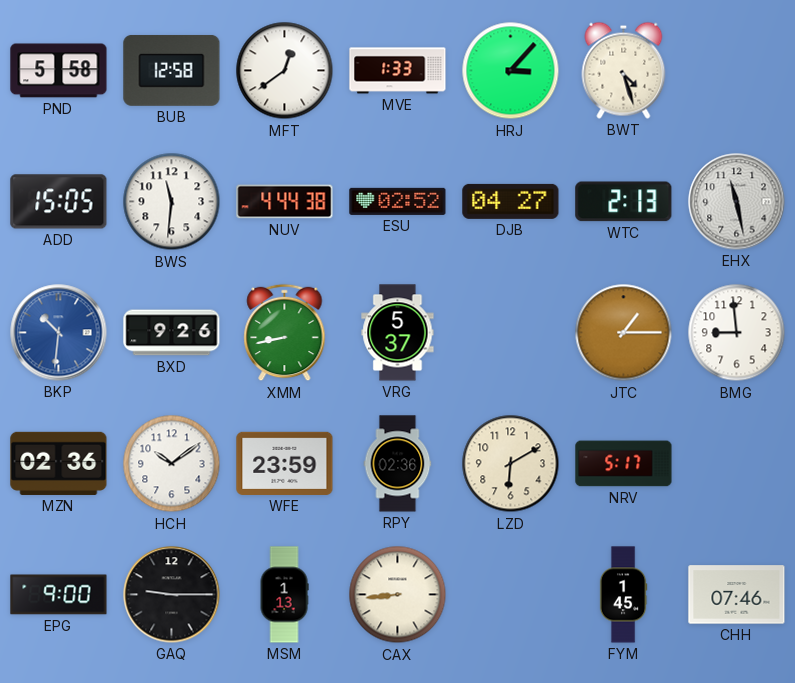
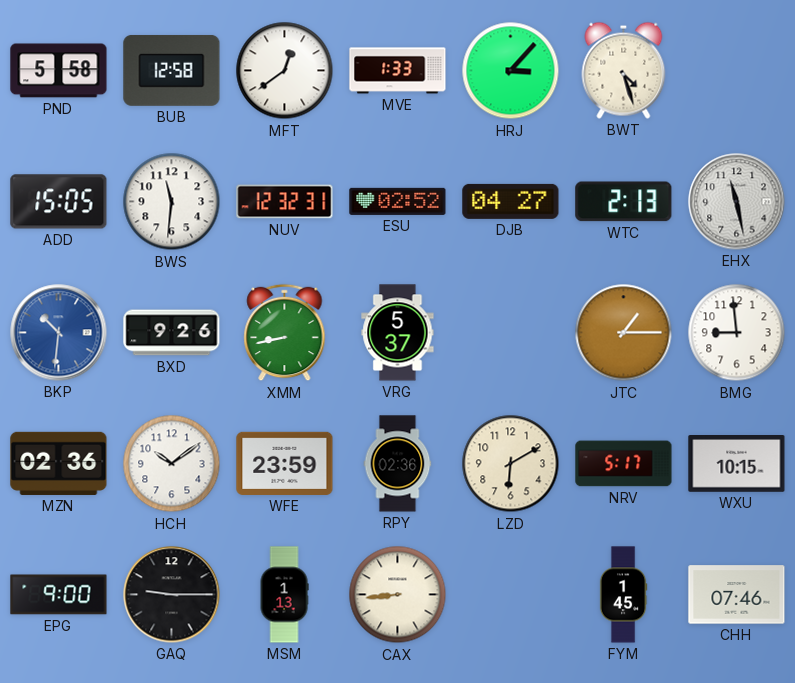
NUV: 4:44 -> 12:32 (285, 202)
WXU: none -> 10:15 (737, 464)
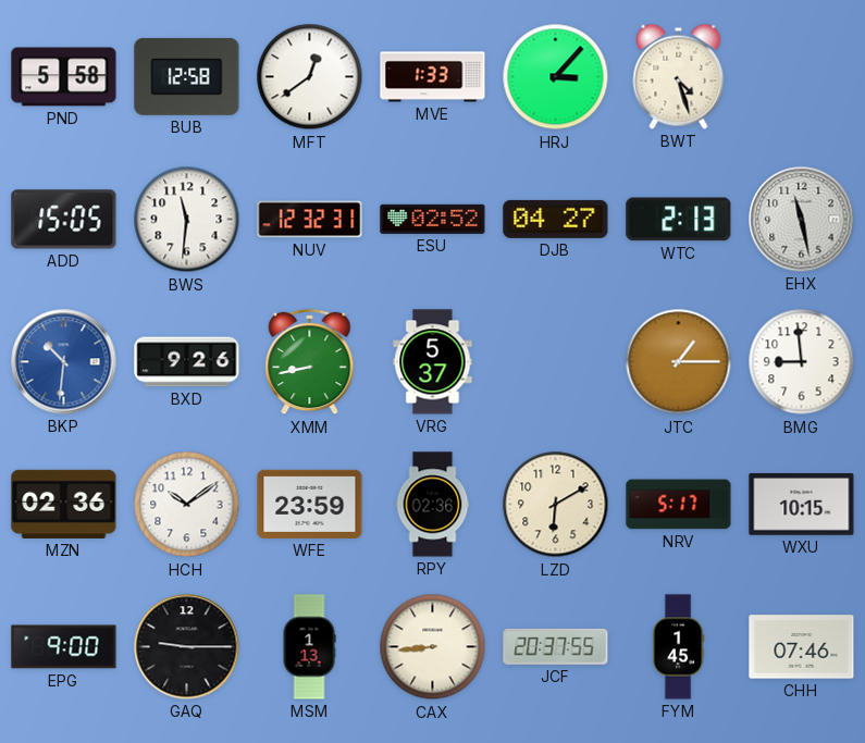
JCF: none -> 20:37 (556, 646)
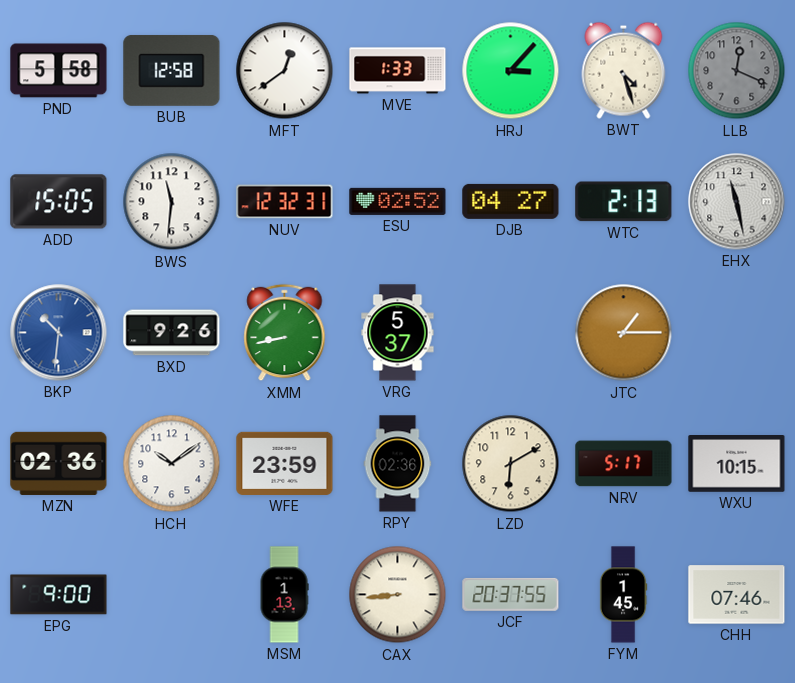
LLB: none -> 12:19 (737, 71)
BMG: 8:59 -> none (802, 362)
GAQ: 9:15 -> none (187, 647)
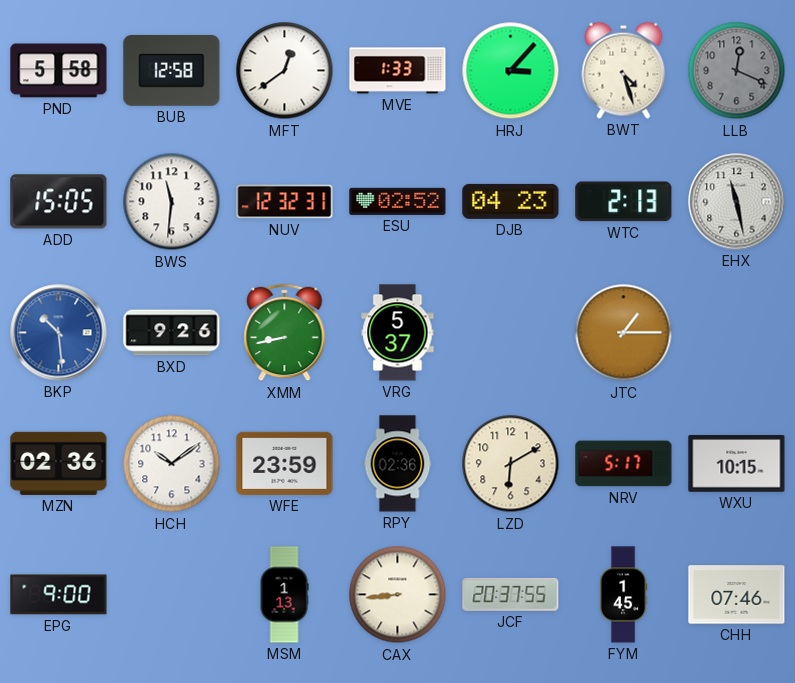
DJB: 04:27 -> 04:23 (511, 201)
BKP: 10:31 -> 10:29 (59, 333)
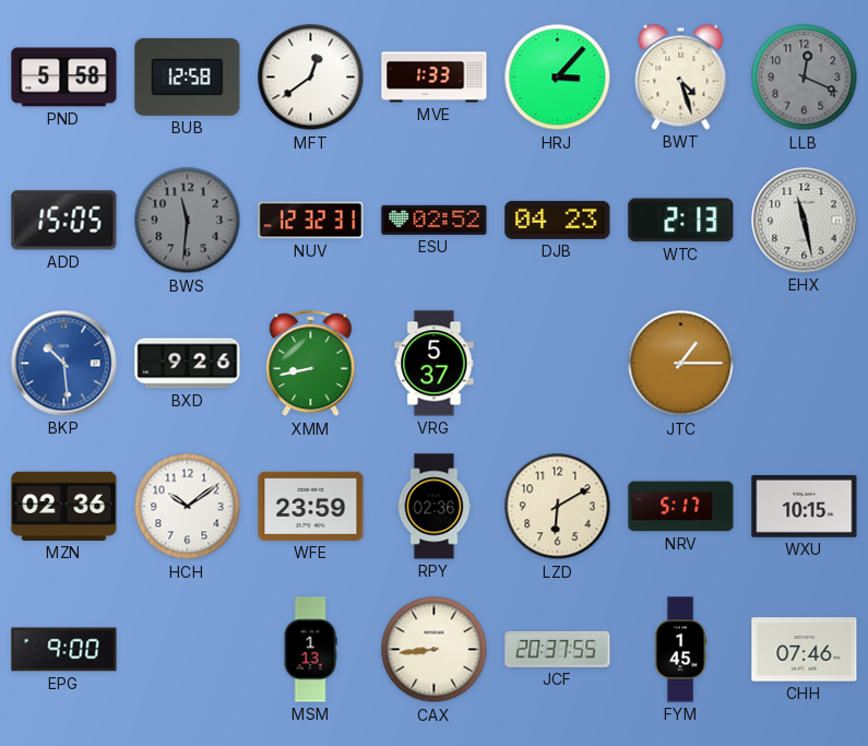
BWS dial: white -> grey (188, 221)
